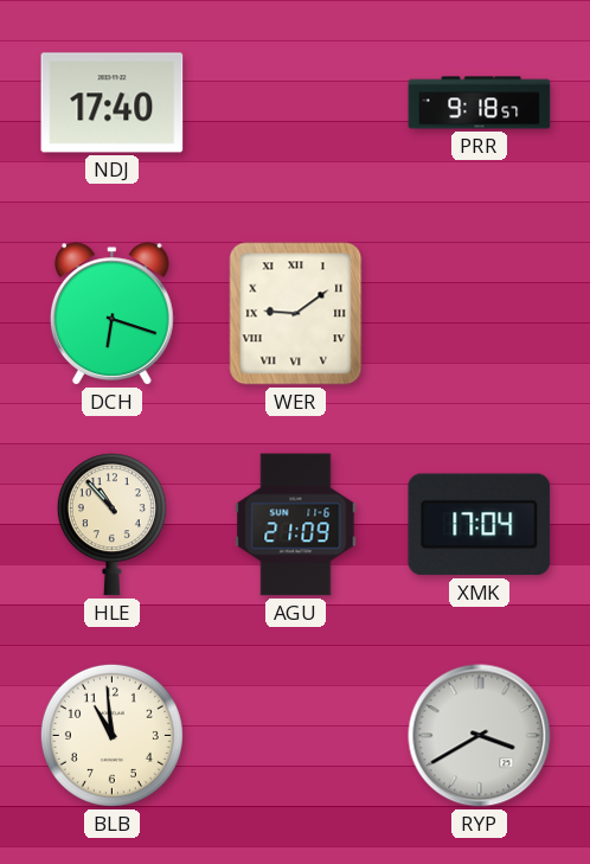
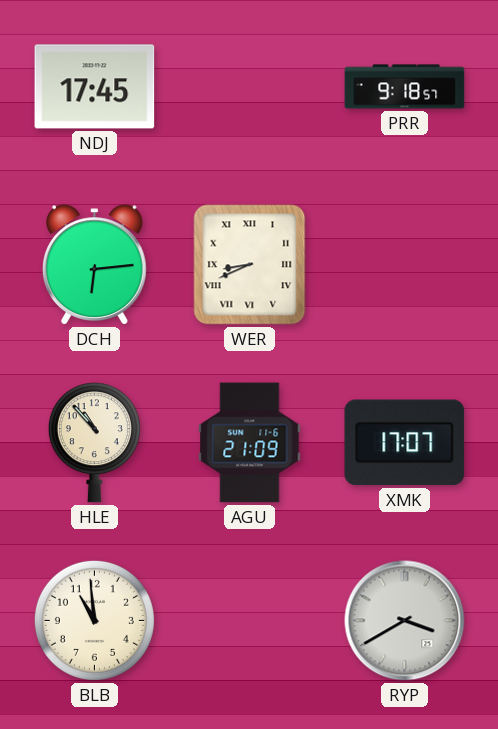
NDJ: 17:40 -> 17:45 (95, 87)
DCH: 6:18 -> 6:14 (95, 265)
WER: 9:09 -> 8:41 (250, 265)
XMK: 17:04 -> 17:07 (405, 443)
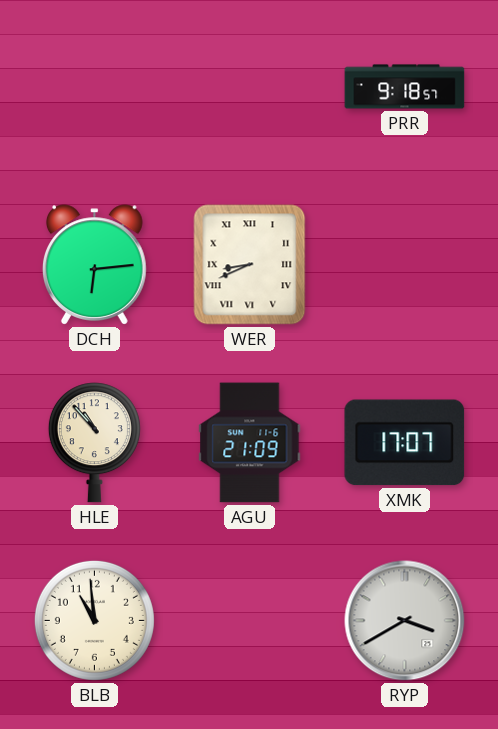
NDJ: 17:45 -> none (95, 87)
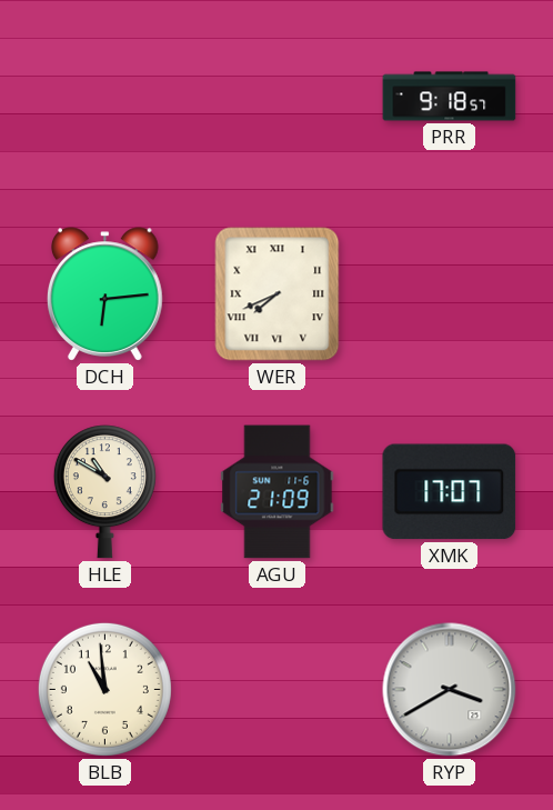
WER: 8:41 -> 7:41 (278, 294)
HLE: 10:53 -> 10:50 (104, 492)
